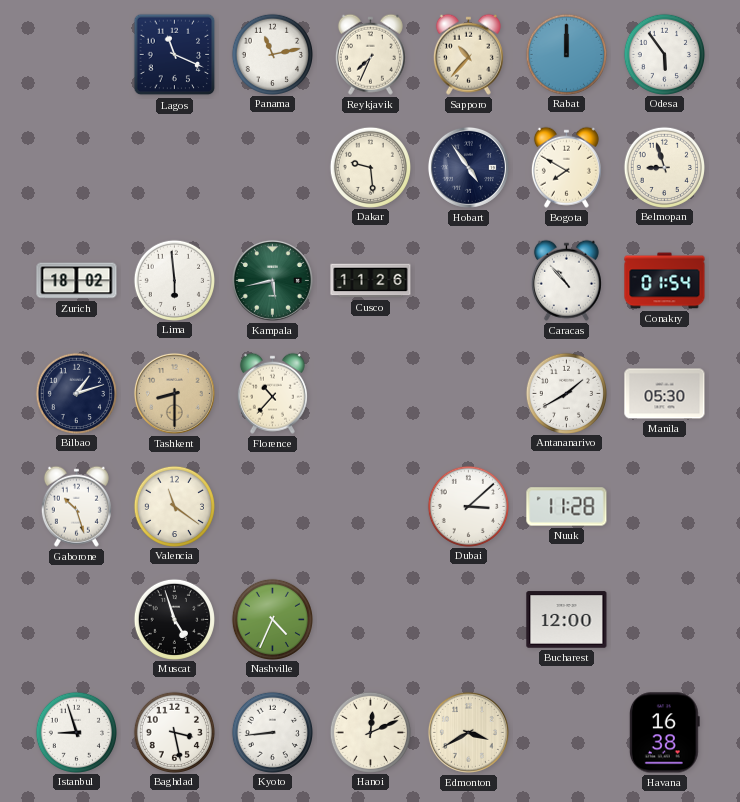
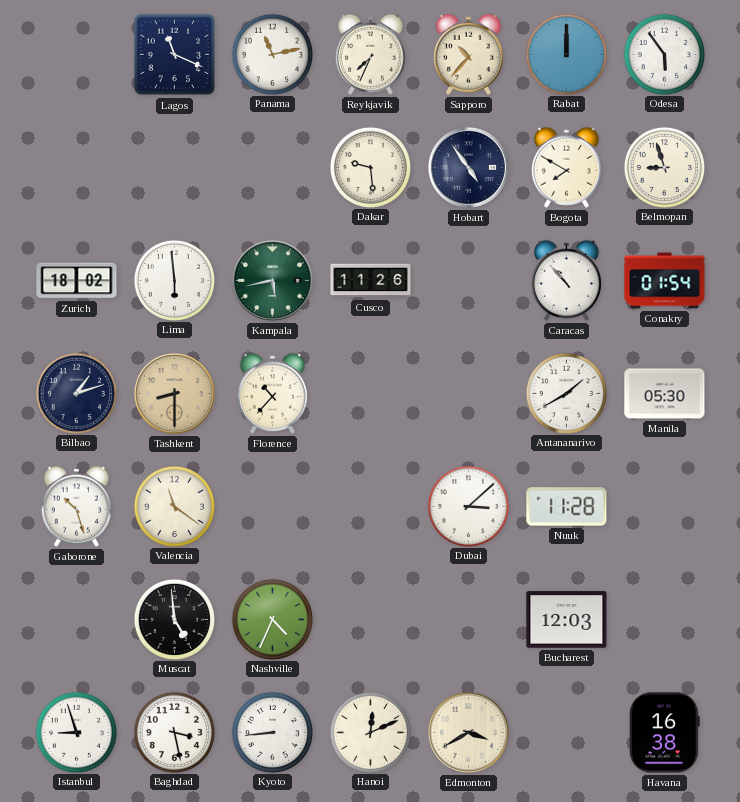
Muscat: 4:57 -> 4:59 (174, 619)
Bucharest: 12:00 -> 12:03 (567, 620)
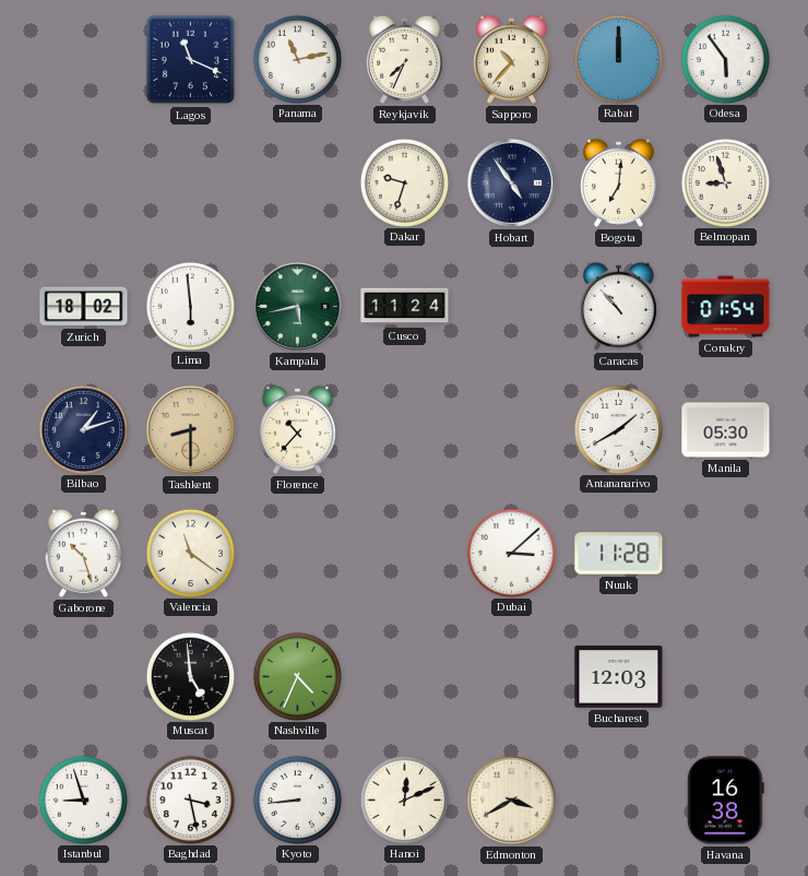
Dakar: 9:29 -> 9:33 (404, 182)
Bogota: 7:50 -> 7:01 (618, 182)
Cusco: 11:26 -> 11:24 (405, 307)
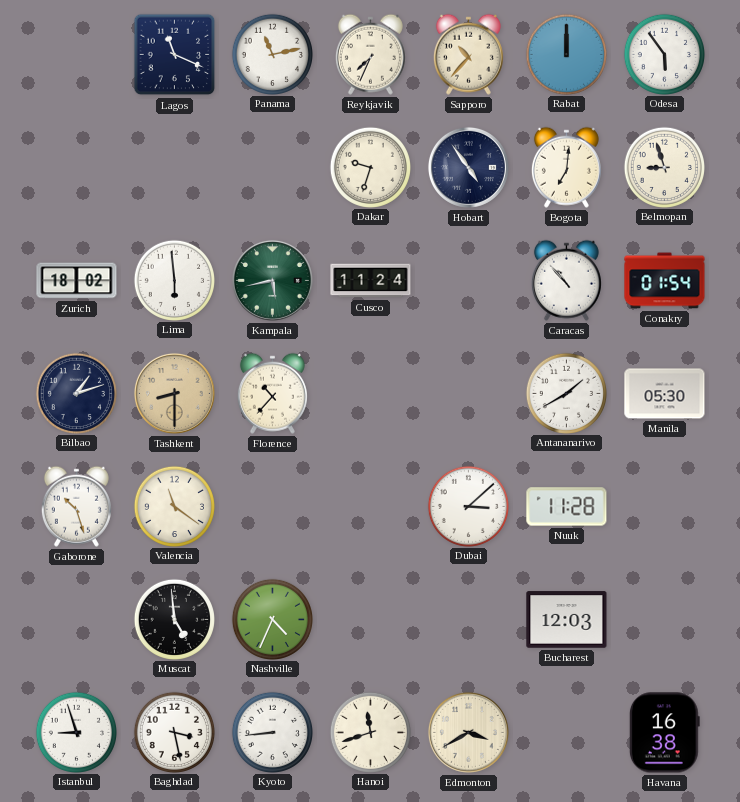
Hanoi: 12:11 -> 11:42 (370, 732)
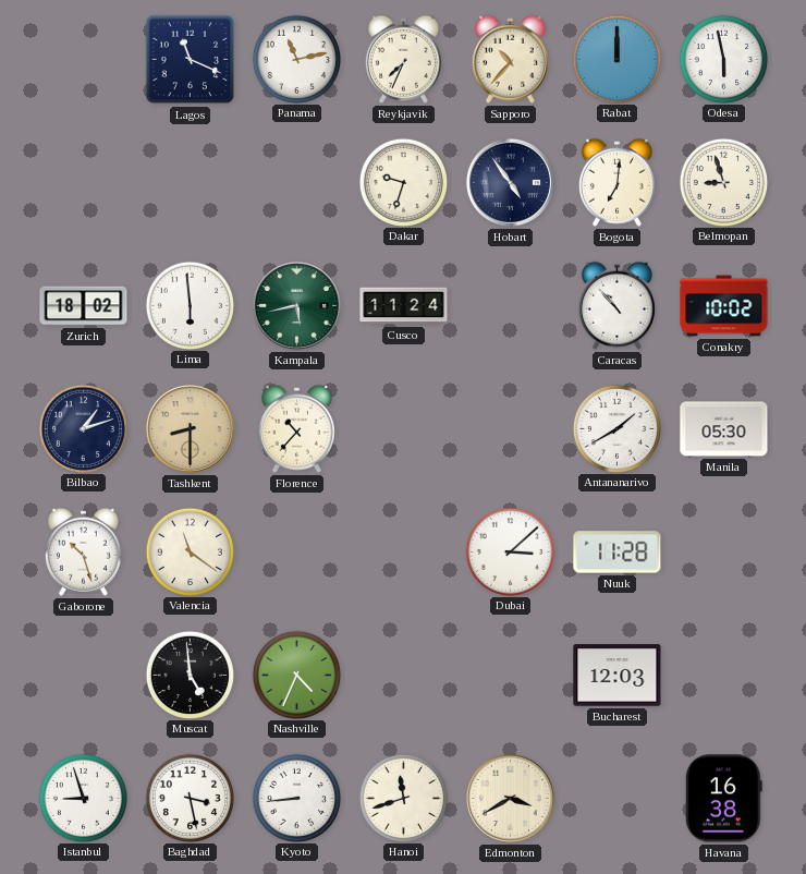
Odesa: 5:54 -> 5:58 (723, 59)
Conakry: 01:54 -> 10:02 (724, 306)
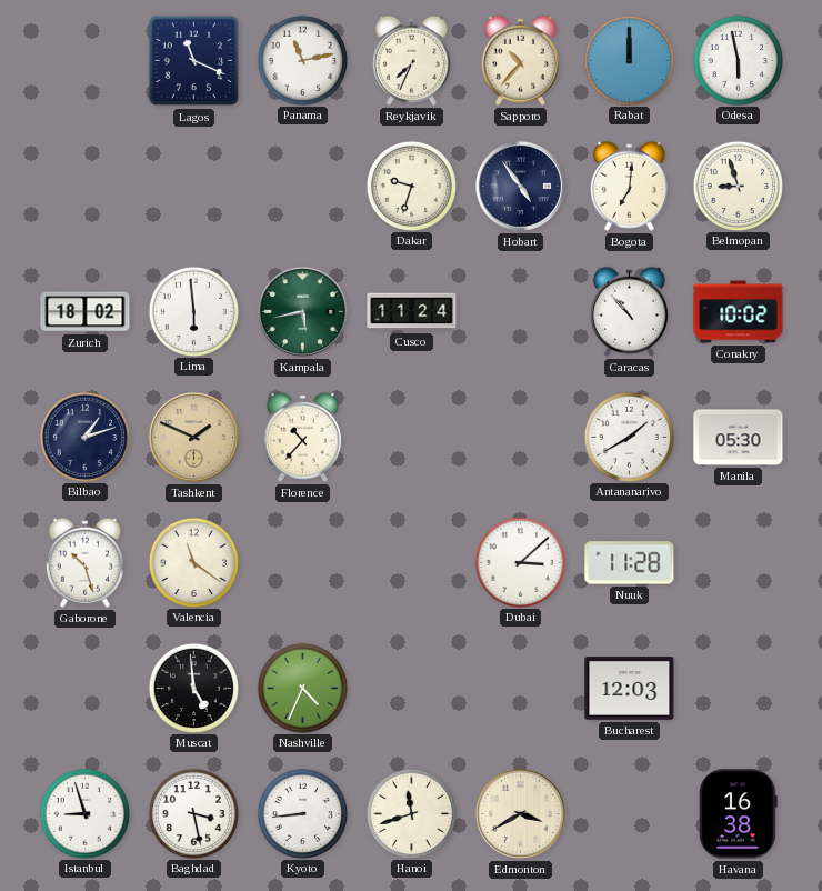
Tashkent: 8:30 -> 1:49 (193, 437)
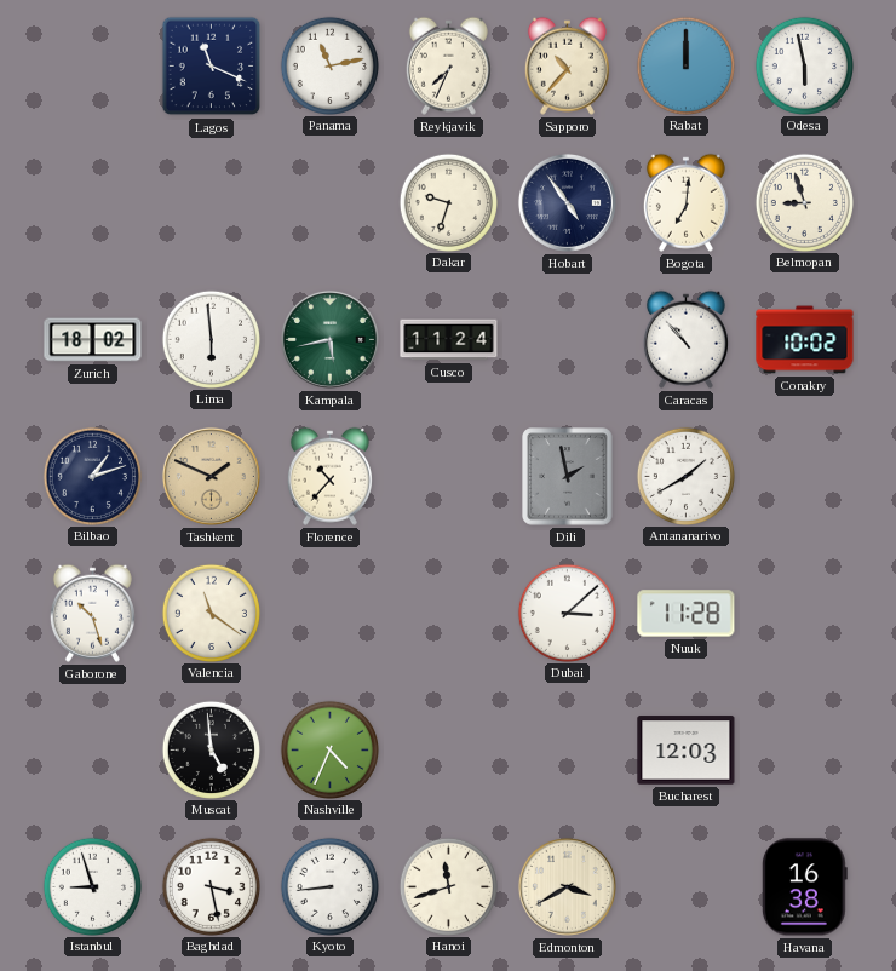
Dili: none -> 1:58 (568, 477)
Manila: 05:30 -> none (739, 438)
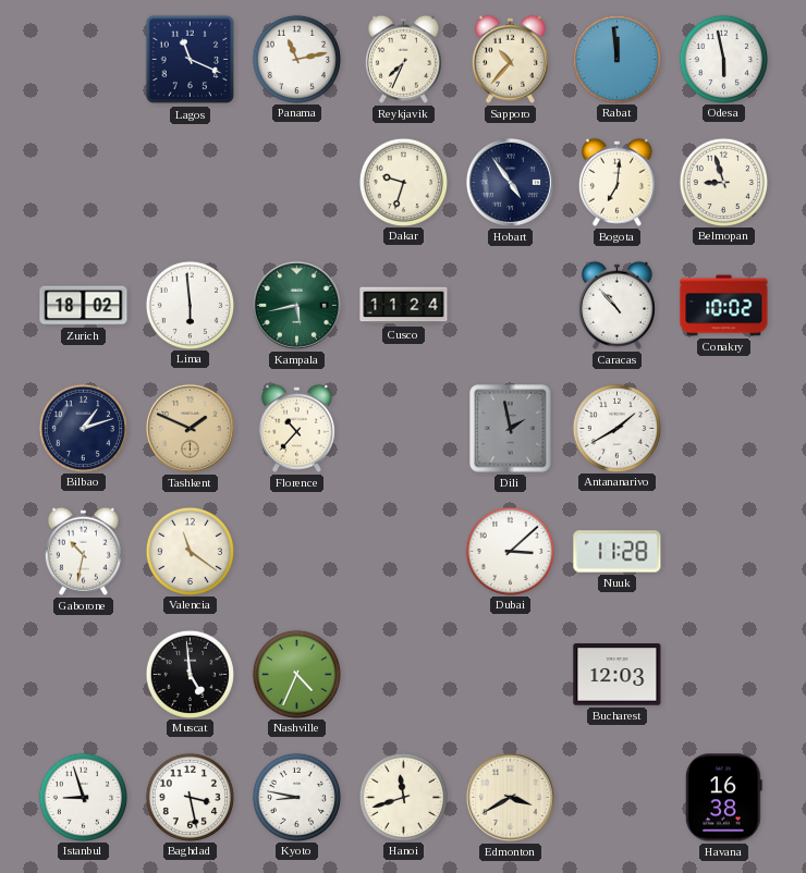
Rabat: 12:00 -> 11:59 (616, 59)
Gaborone: 10:27 -> 10:32 (83, 551)
Kyoto: 8:44 -> 8:47 (296, 797)
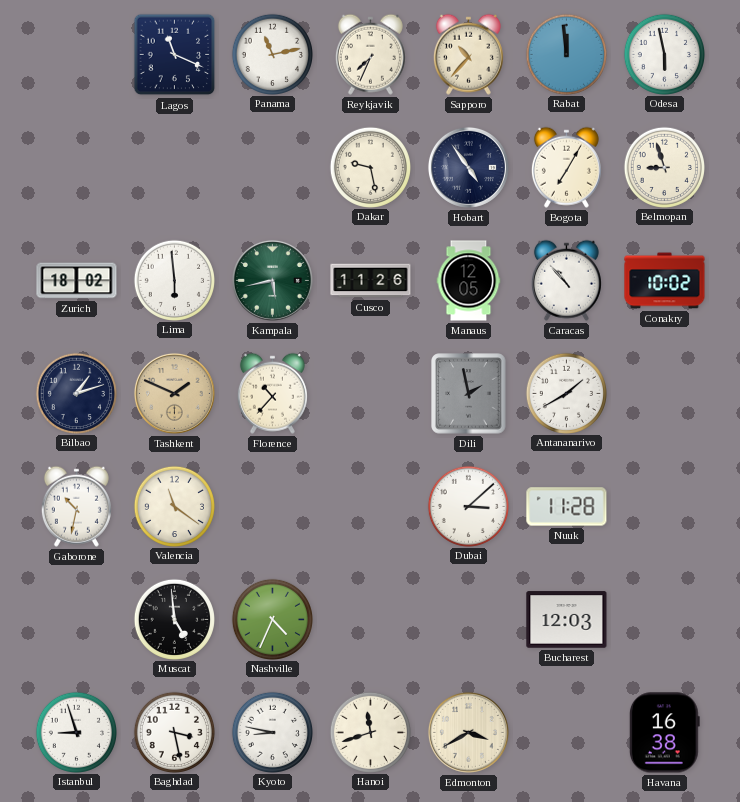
Dakar: 9:33 -> 9:28 (370, 167)
Bogota: 7:01 -> 7:05 (566, 167)
Cusco: 11:24 -> 11:26 (371, 281)
Manaus: none -> 12:05 (469, 281)
